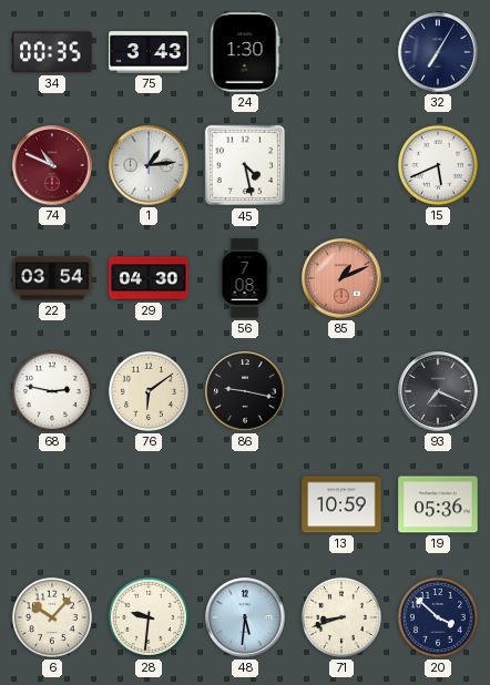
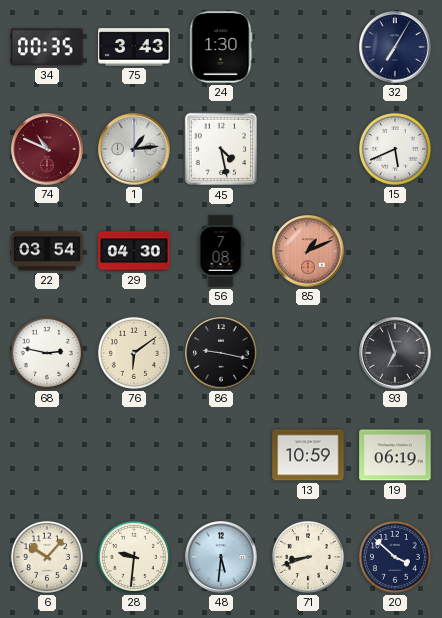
93: 7:19 -> 6:57 (395, 353)
19: 05:36 -> 06:19 (395, 455)
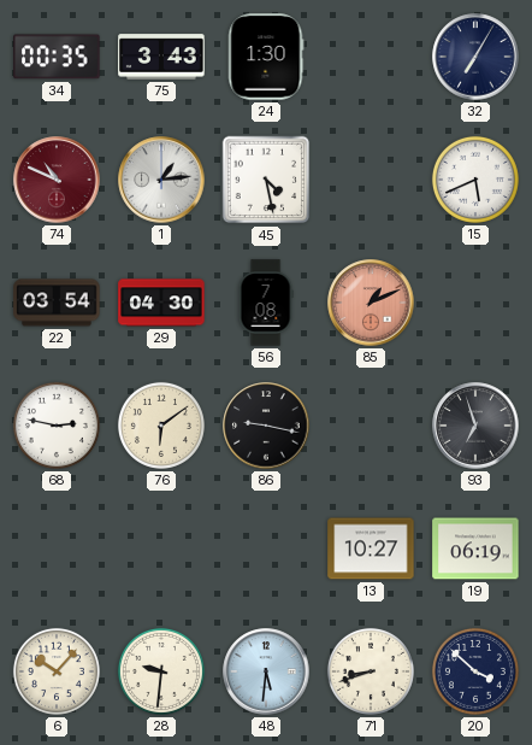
13: 10:59 -> 10:27 (371, 549)
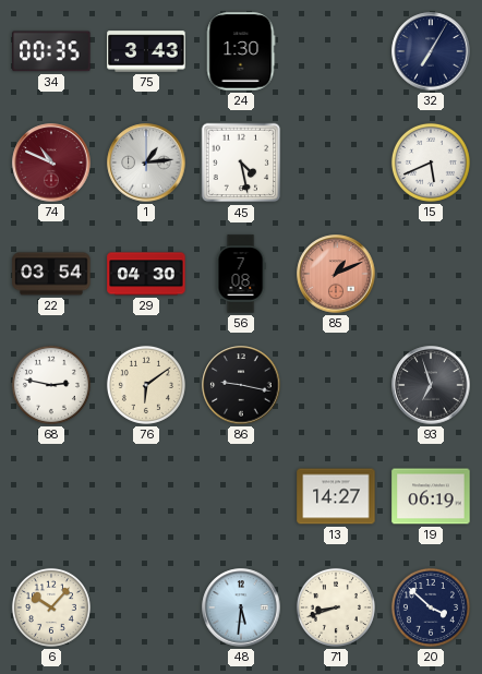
13: 10:27 -> 14:27 (336, 496)
28: 9:31 -> none (161, 671)
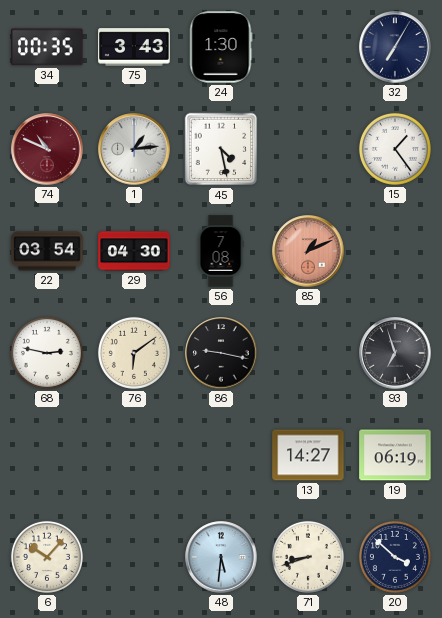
15: 5:41 -> 1:24 (395, 149)
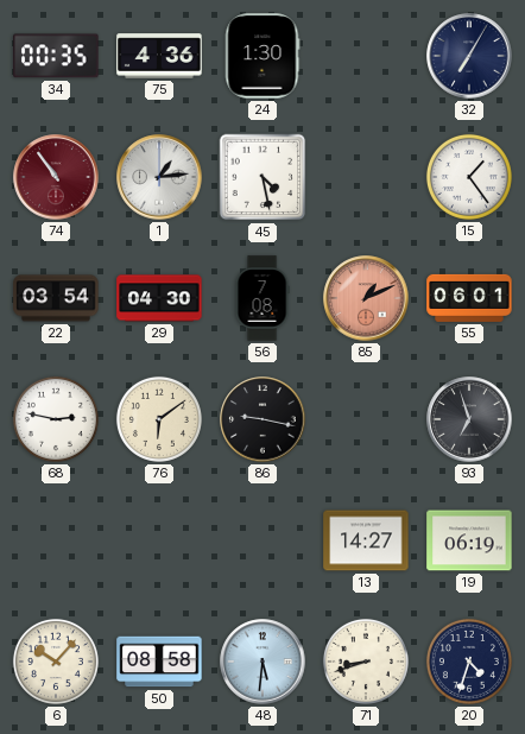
75: 3:43 -> 4:36 (159, 56)
74: 10:49 -> 10:54 (56, 177)
55: none -> 06:01 (469, 298)
50: none -> 08:58 (159, 662)
20: 3:52 -> 4:33 (469, 662)
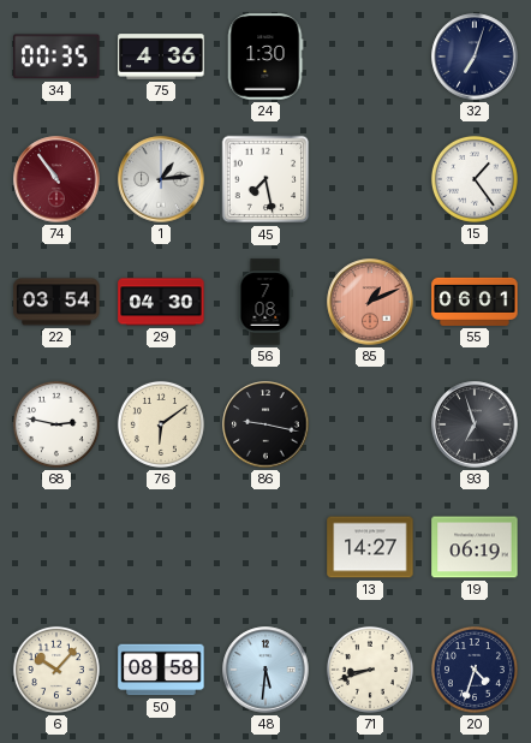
32: 7:05 -> 7:03 (475, 57)
45: 4:28 -> 7:28 (265, 179)
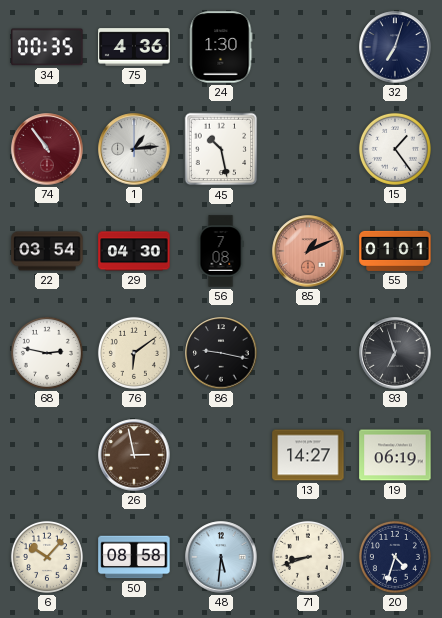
45: 7:28 -> 10:28 (221, 149)
55: 06:01 -> 01:01 (395, 251)
26: none -> 2:58 (134, 455)
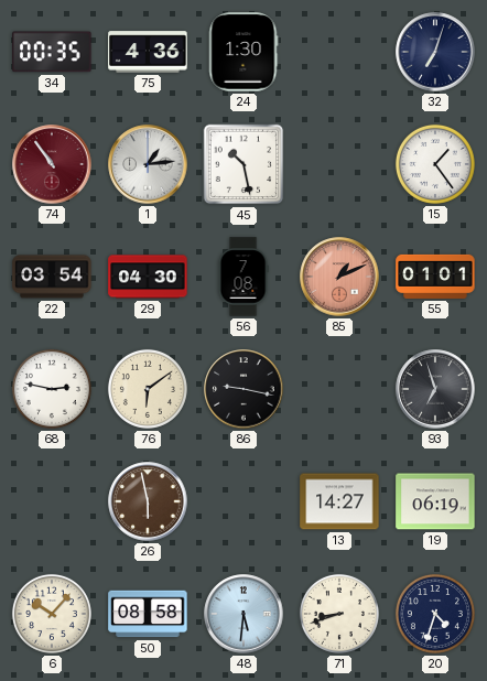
26: 2:58 -> 5:58 (148, 501)
